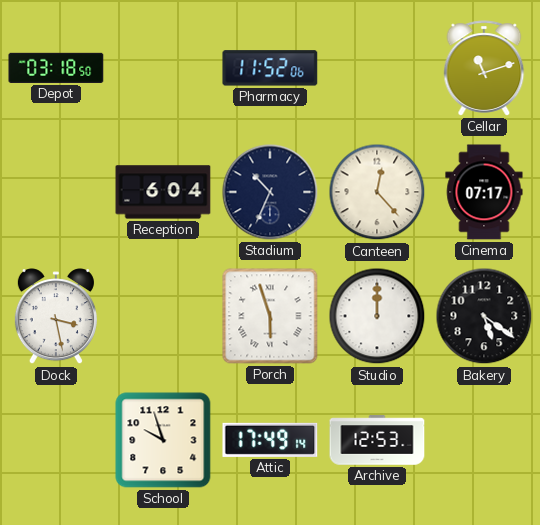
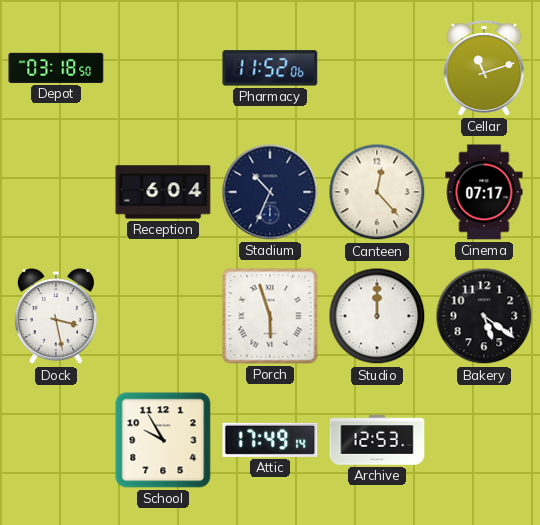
School: 9:57 -> 9:55 (163, 440)
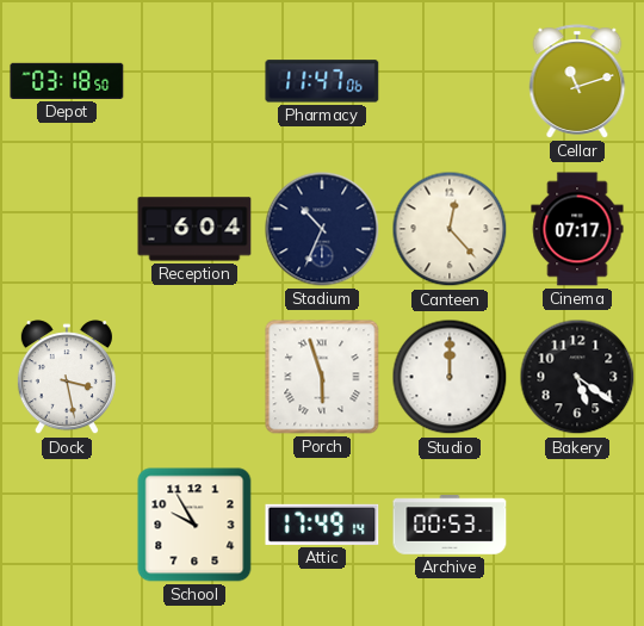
Pharmacy: 11:52 -> 11:47 (322, 81)
Archive: 12:53 -> 00:53 (450, 525)
